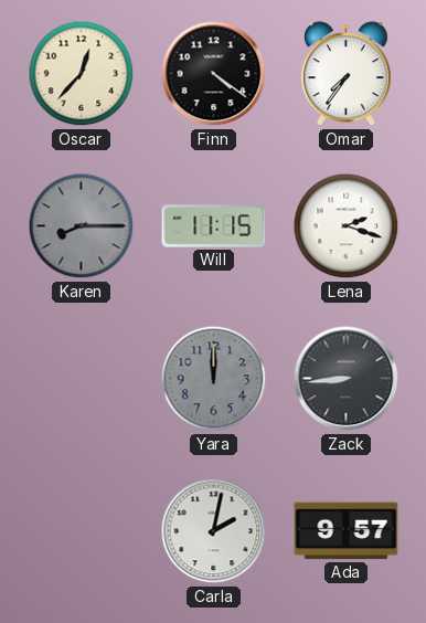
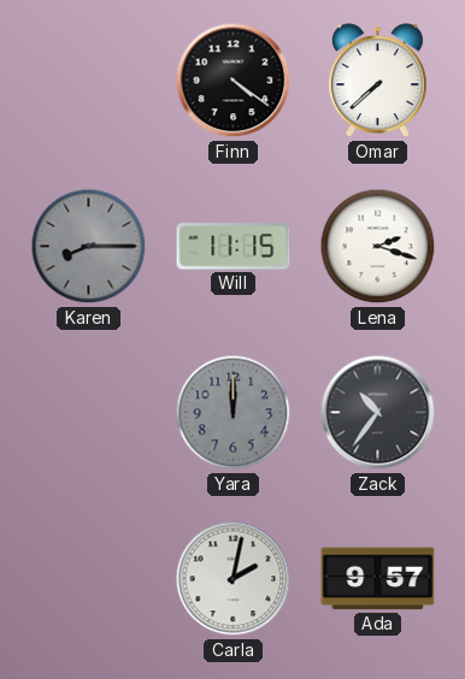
Oscar: 12:37 -> none (82, 74)
Omar: 7:36 -> 7:38 (378, 81)
Zack: 8:44 -> 10:36 (378, 413)
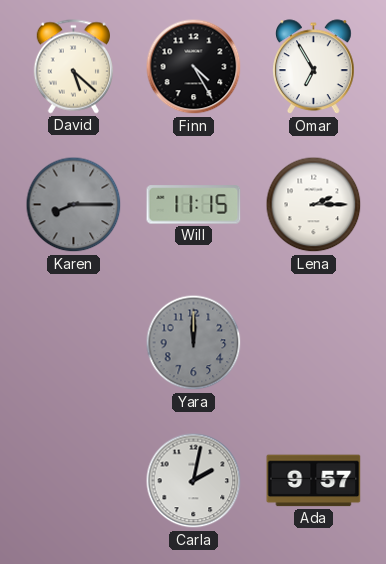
David: none -> 5:22 (73, 67)
Finn: 4:21 -> 4:25 (194, 67)
Omar: 7:38 -> 6:55 (314, 67)
Lena: 2:18 -> 2:15 (314, 205)
Zack: 10:36 -> none (378, 413)
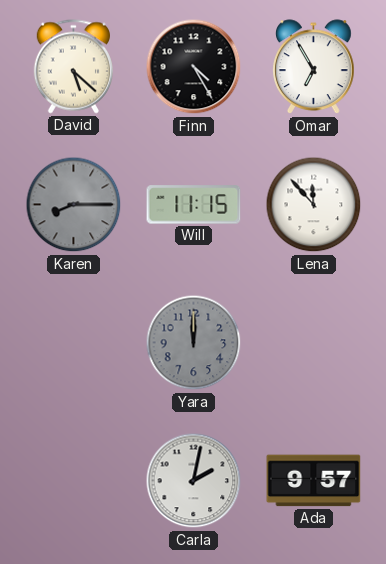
Lena: 2:15 -> 11:53 (314, 205)
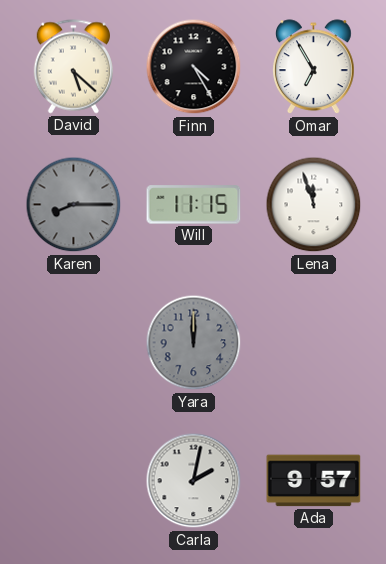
Lena: 11:53 -> 11:57 (314, 205)
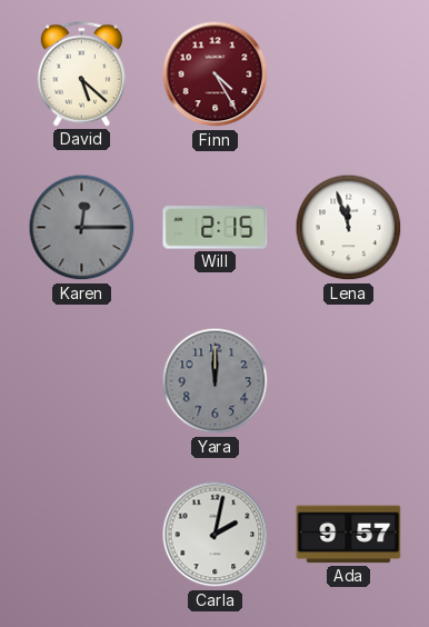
Finn dial: black -> burgundy (216, 74)
Omar: 6:55 -> none (314, 67)
Karen: 8:15 -> 12:15 (82, 228)
Will: 11:15 -> 2:15 (216, 228)
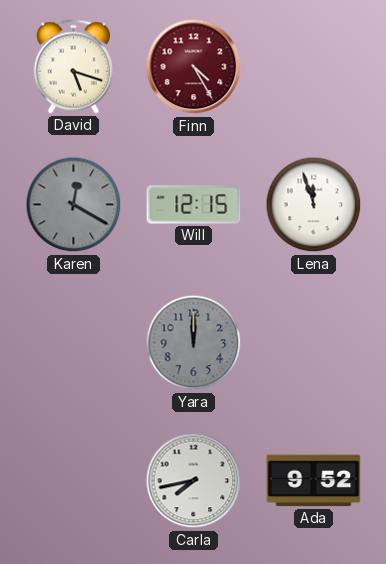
David: 5:22 -> 5:18 (73, 67)
Karen: 12:15 -> 12:20 (74, 205)
Will: 2:15 -> 12:15 (194, 205)
Carla: 2:02 -> 7:43 (194, 481)
Ada: 9:57 -> 9:52 (314, 481)
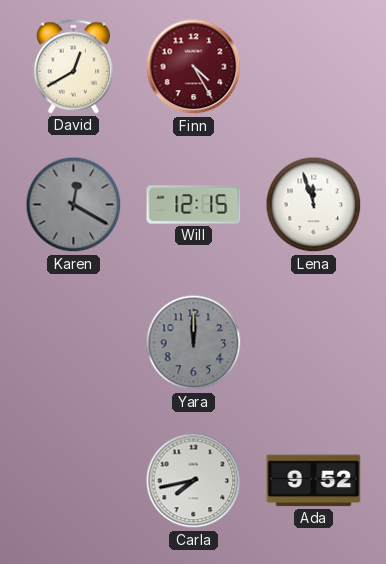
David: 5:18 -> 12:40 (73, 67)
